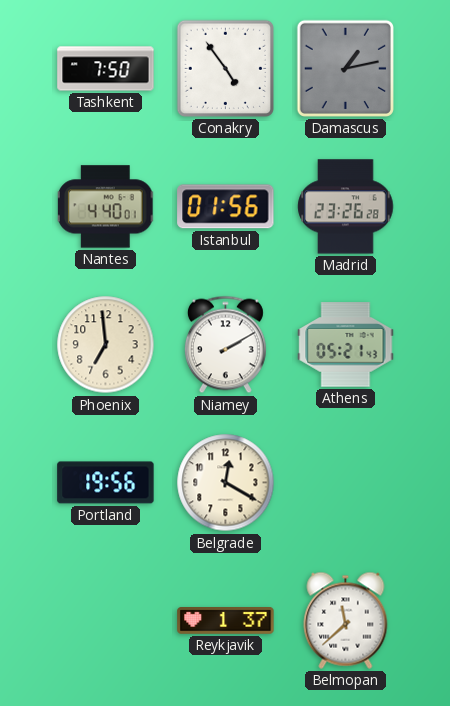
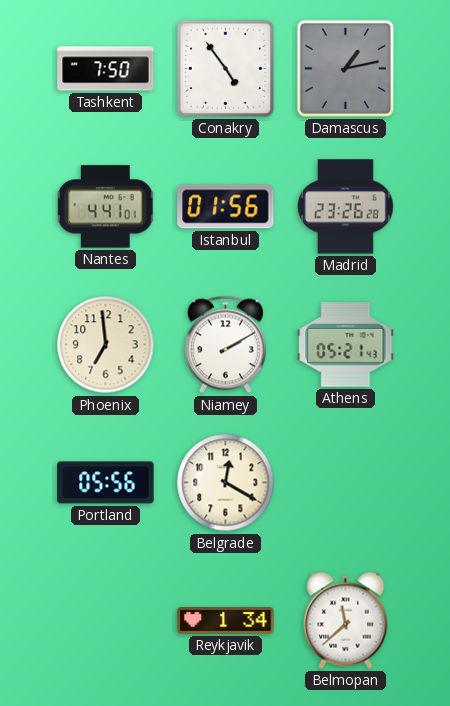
Nantes: 4:40 -> 4:41 (106, 207)
Portland: 19:56 -> 05:56 (106, 483)
Reykjavik: 1:37 -> 1:34 (226, 621)
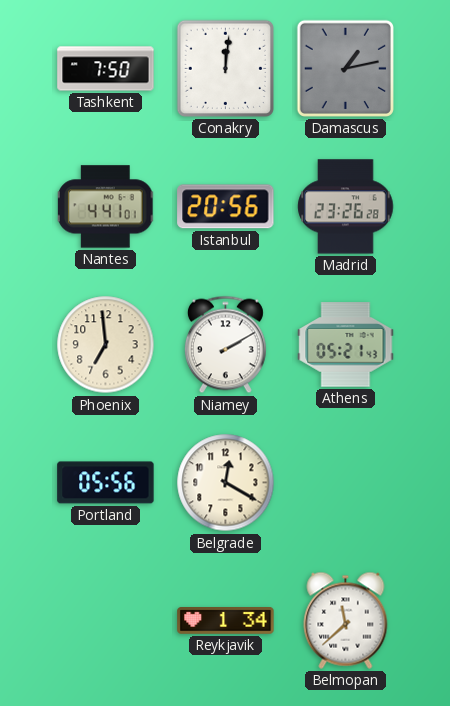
Conakry: 4:54 -> 12:01 (225, 68)
Istanbul: 01:56 -> 20:56 (226, 207)
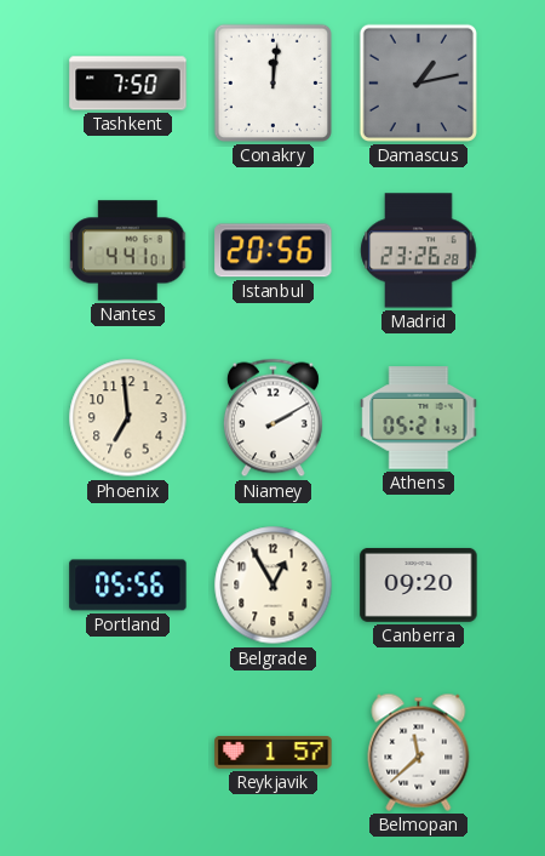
Belgrade: 12:20 -> 12:55 (274, 586)
Canberra: none -> 09:20 (419, 584)
Reykjavik: 1:34 -> 1:57 (274, 753)
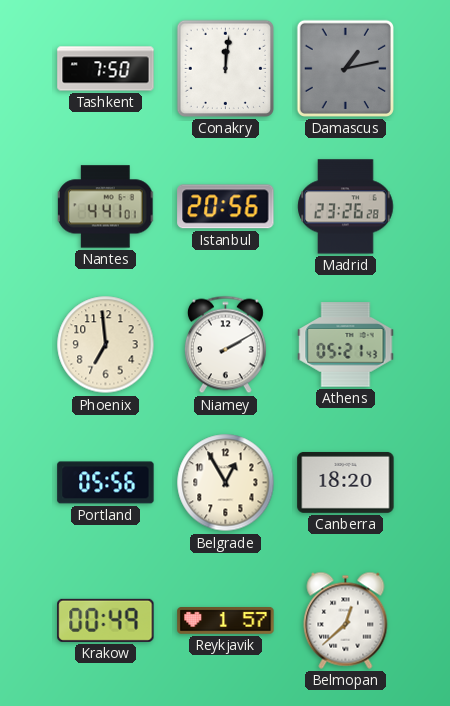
Canberra: 09:20 -> 18:20 (346, 482)
Krakow: none -> 00:49 (106, 620)
Belmopan: 11:38 -> 12:38 (346, 620)
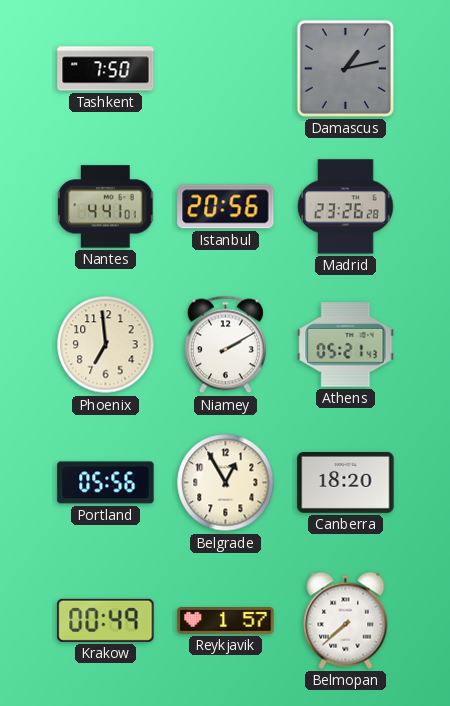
Conakry: 12:01 -> none (225, 68)
Belmopan: 12:38 -> 7:38 (346, 620)
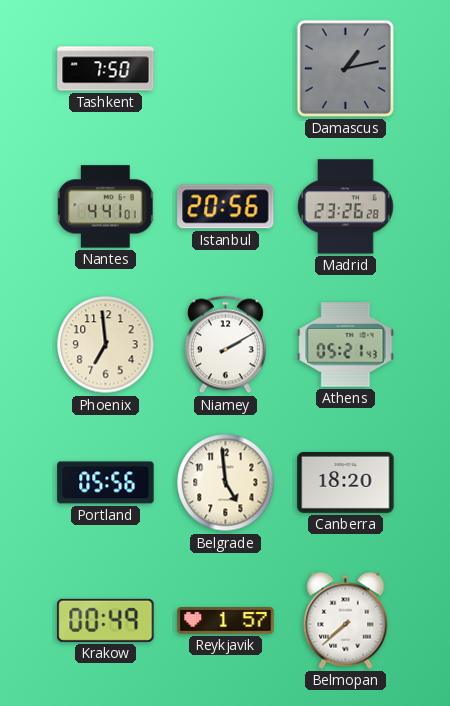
Belgrade: 12:55 -> 4:59 (226, 483)
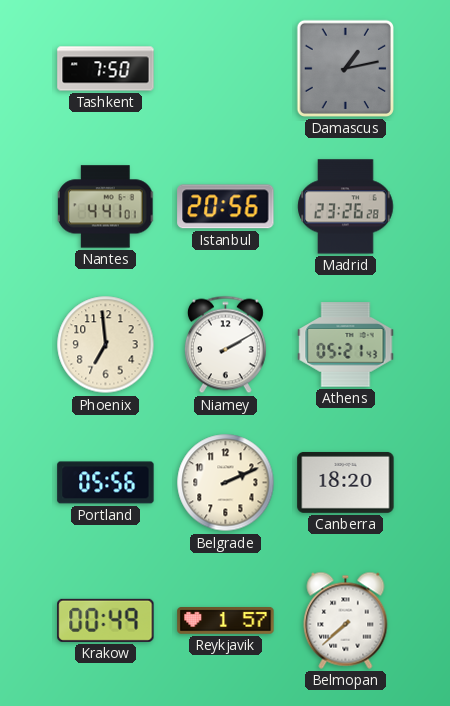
Belgrade: 4:59 -> 2:11 (226, 483)
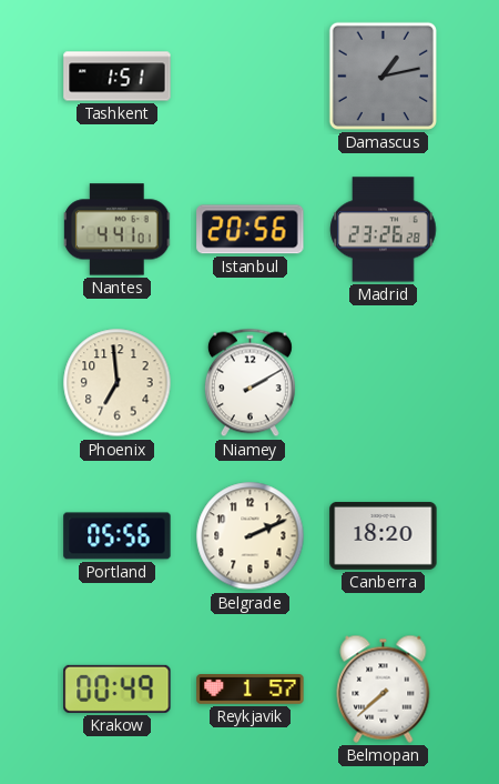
Tashkent: 7:50 -> 1:51 (118, 77)
Athens: 05:21 -> none (346, 345)
